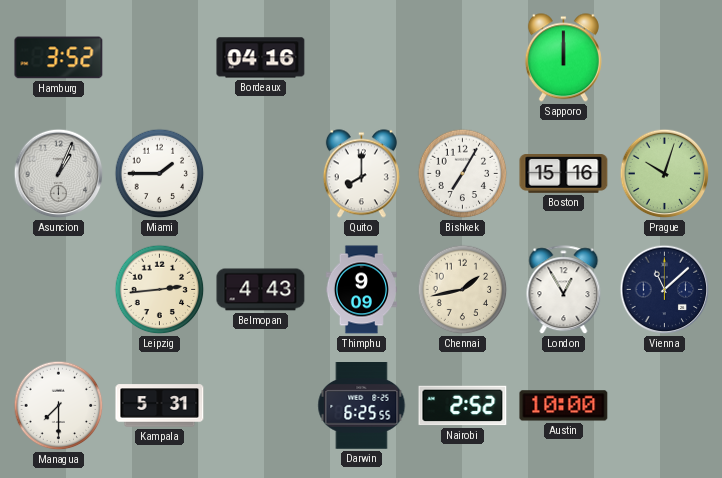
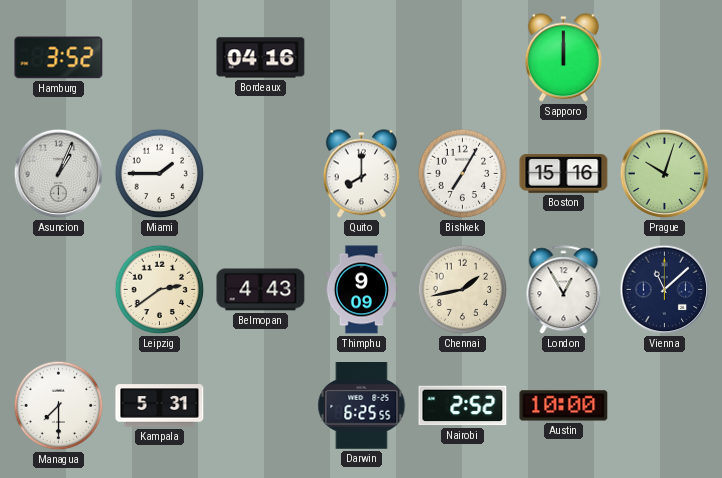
Leipzig: 2:44 -> 2:39 (160, 290)
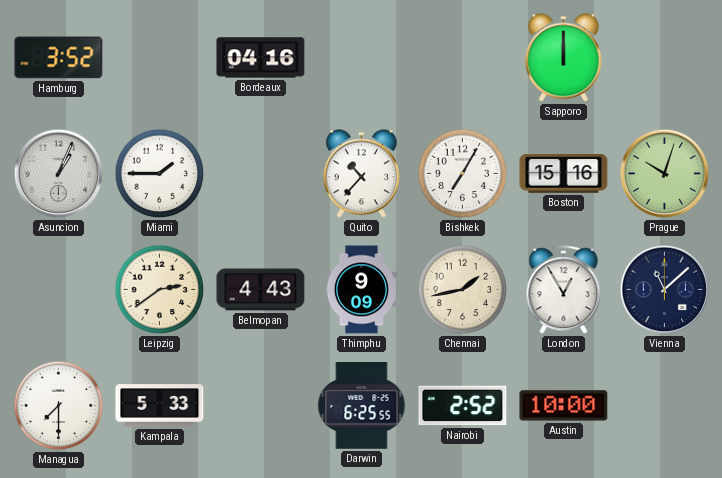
Quito: 8:00 -> 10:37 (361, 174)
Kampala: 5:31 -> 5:33 (160, 406)
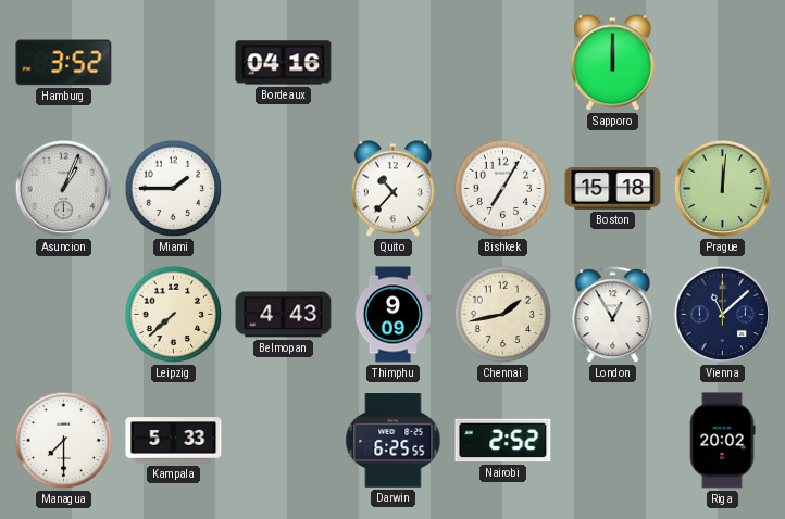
Boston: 15:16 -> 15:18 (613, 189)
Prague: 10:03 -> 12:01 (723, 189)
Leipzig: 2:39 -> 7:38 (174, 315)
Austin: 10:00 -> none (564, 406)
Riga: none -> 20:02 (722, 441)
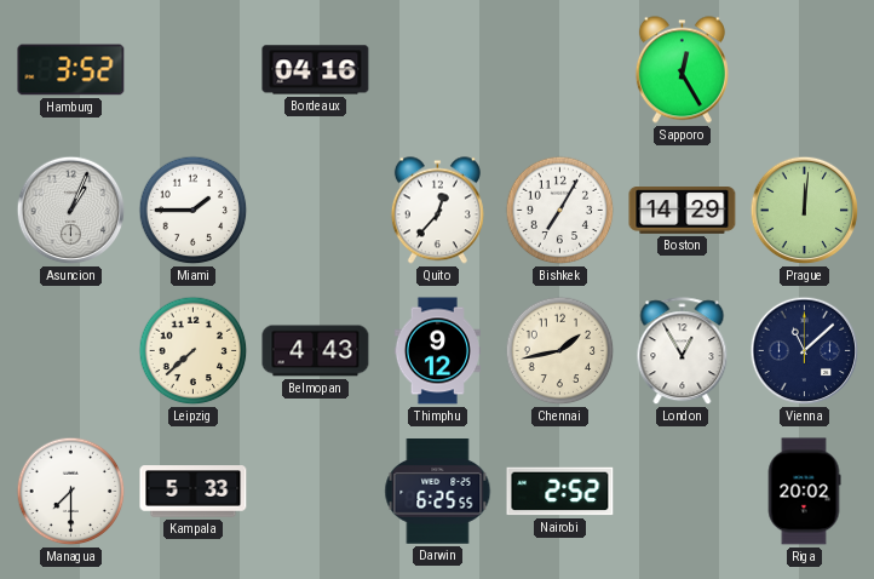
Sapporo: 12:00 -> 12:25 (682, 70)
Quito: 10:37 -> 12:37 (437, 211)
Boston: 15:18 -> 14:29 (683, 211)
Thimphu: 9:09 -> 9:12 (437, 351)
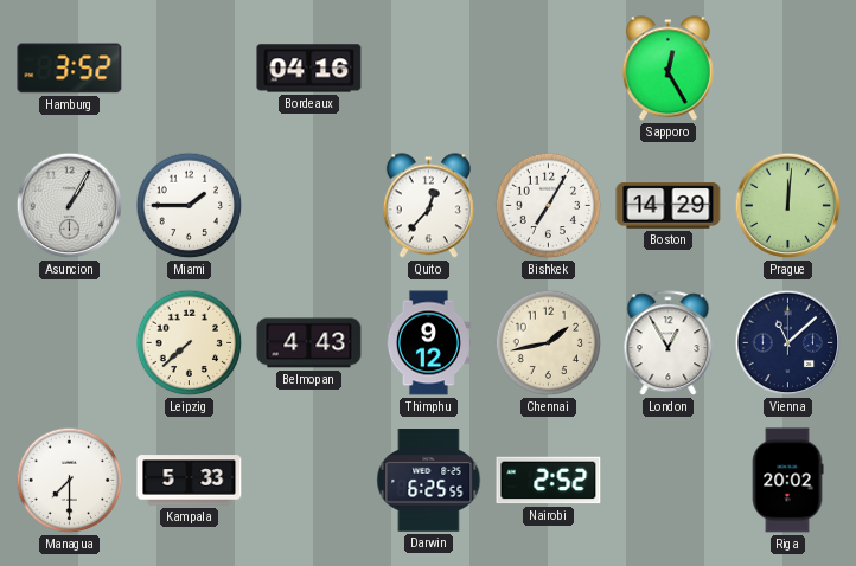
Asuncion: 1:04 -> 1:05 (70, 206)
